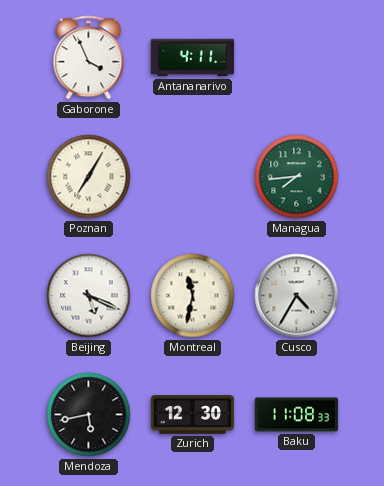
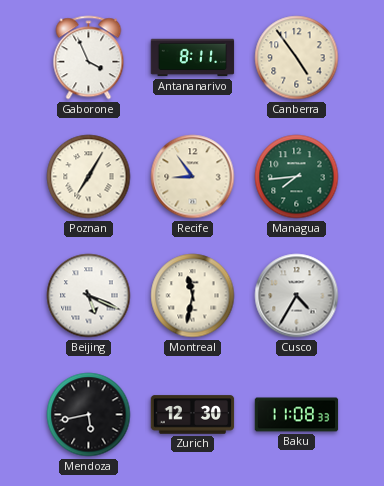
Antananarivo: 4:11 -> 8:11 (193, 58)
Canberra: none -> 4:54 (297, 58)
Recife: none -> 8:54 (193, 177)
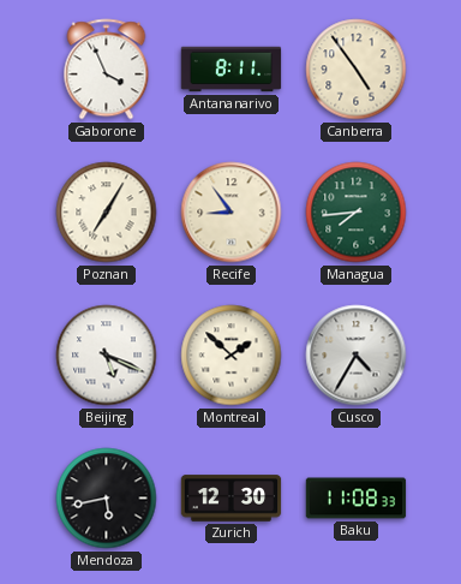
Montreal: 11:32 -> 1:52 (232, 356)
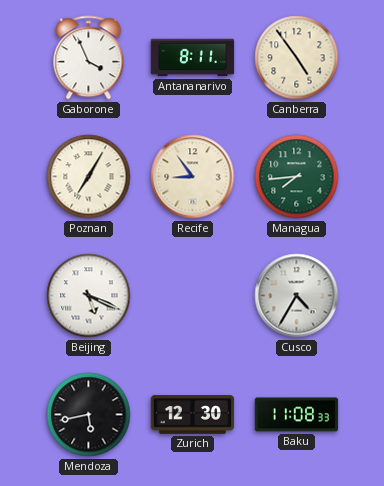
Montreal: 1:52 -> none (232, 356)
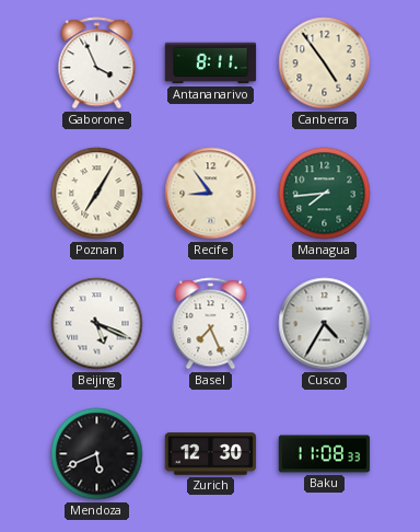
Basel: none -> 7:26 (211, 324)
Mendoza: 5:43 -> 5:41 (97, 454)
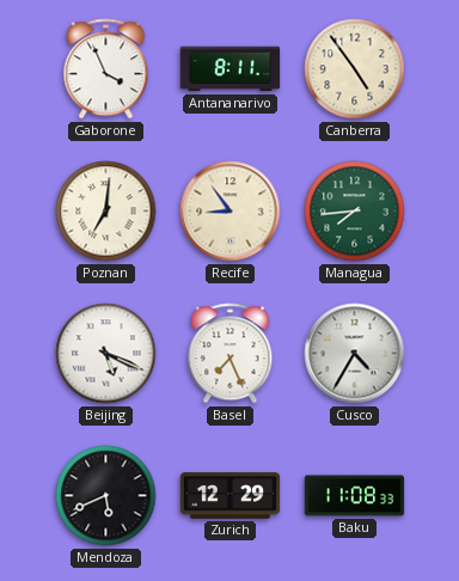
Poznan: 7:05 -> 7:01 (106, 212)
Zurich: 12:30 -> 12:29 (231, 496)
